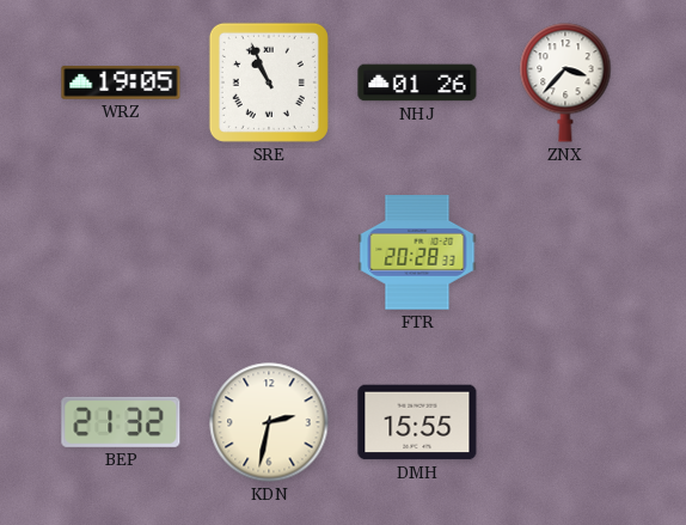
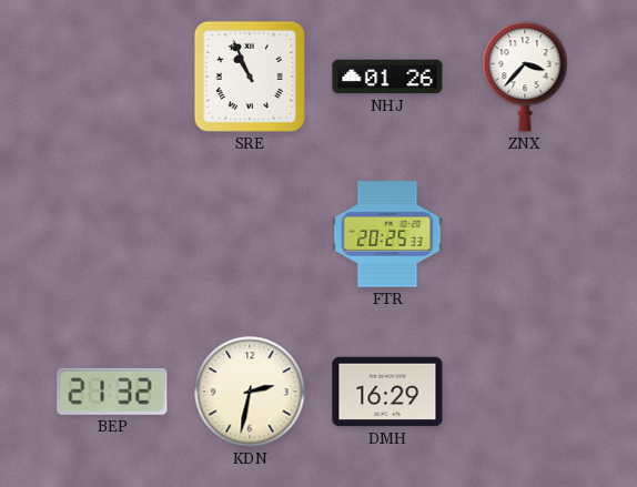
WRZ: 19:05 -> none (121, 83)
FTR: 20:28 -> 20:25 (387, 234)
DMH: 15:55 -> 16:29 (387, 392)
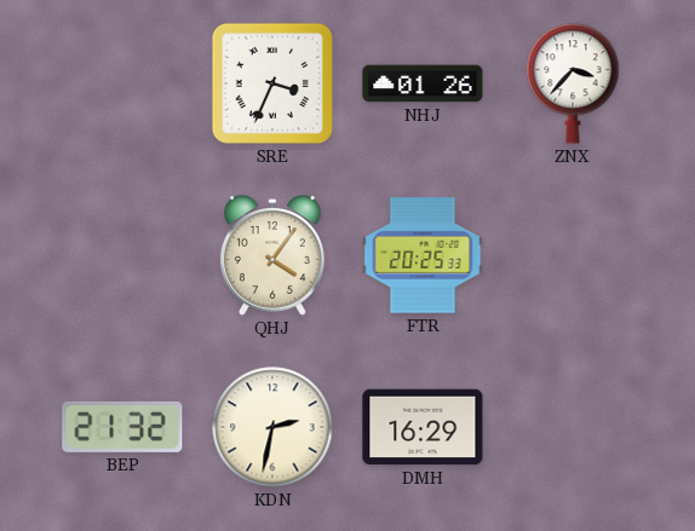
SRE: 10:56 -> 3:34 (272, 83)
QHJ: none -> 4:06 (272, 255)
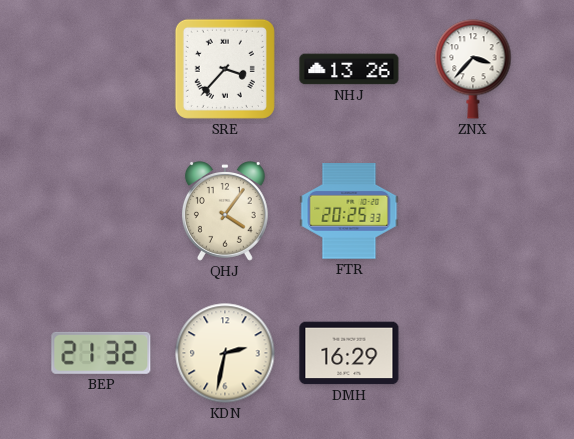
SRE: 3:34 -> 3:37 (225, 69)
NHJ: 01:26 -> 13:26 (349, 69)
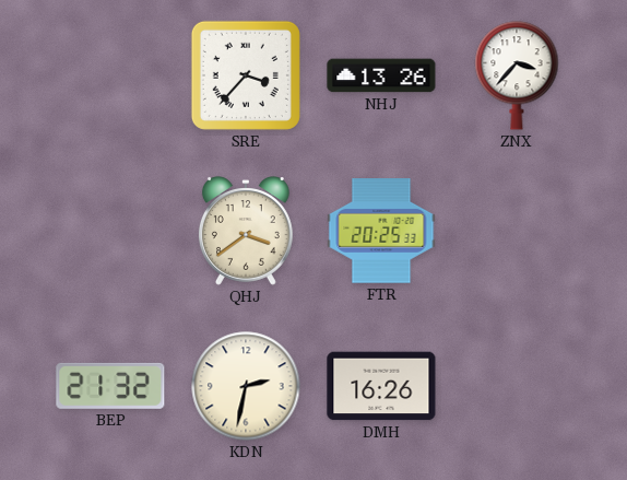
QHJ: 4:06 -> 3:39 (246, 231)
DMH: 16:29 -> 16:26 (381, 386)
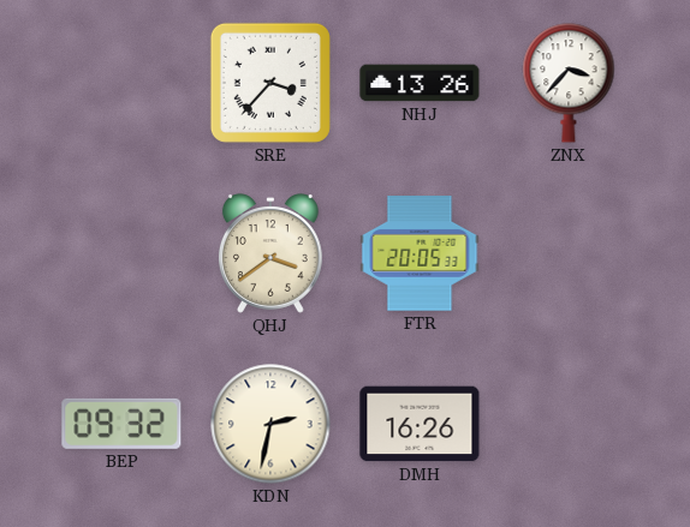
FTR: 20:25 -> 20:05 (420, 253)
BEP: 21:32 -> 09:32 (121, 424)
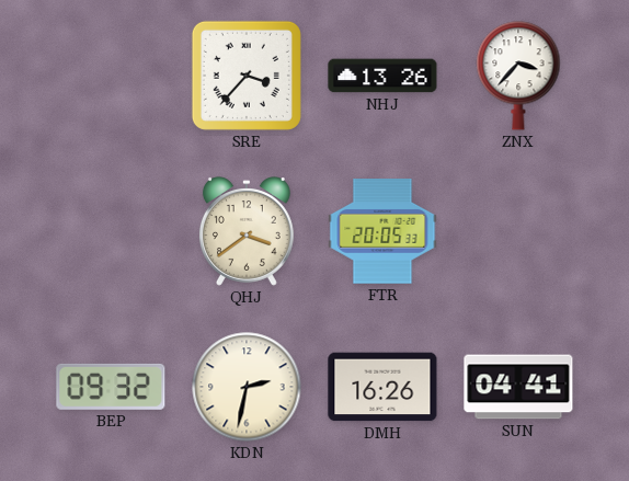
SUN: none -> 04:41 (518, 387)
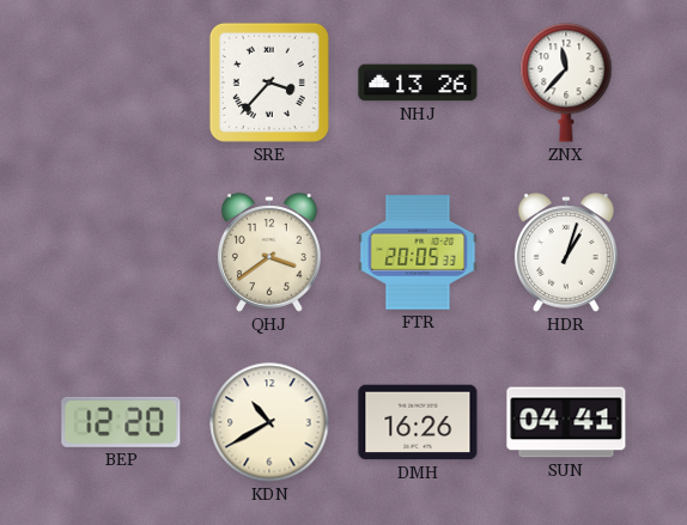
ZNX: 3:37 -> 11:37 (566, 83)
HDR: none -> 1:03 (566, 252)
BEP: 09:32 -> 12:20 (121, 422)
KDN: 2:32 -> 10:40 (269, 422)
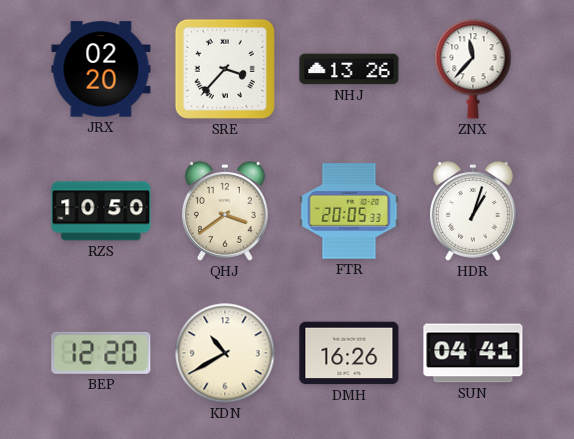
JRX: none -> 02:20 (101, 69)
RZS: none -> 10:50 (101, 211)
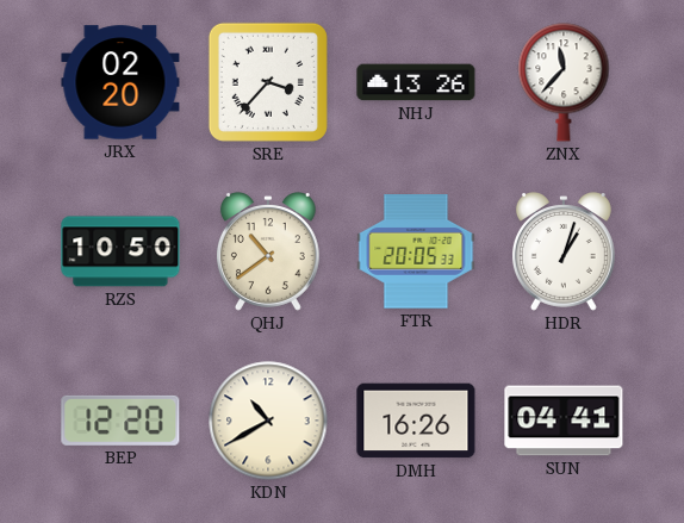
QHJ: 3:39 -> 10:39 (268, 251)
